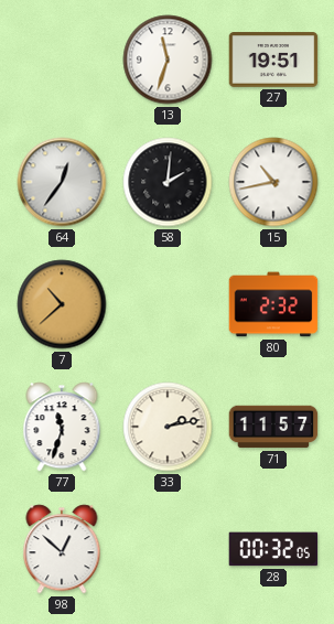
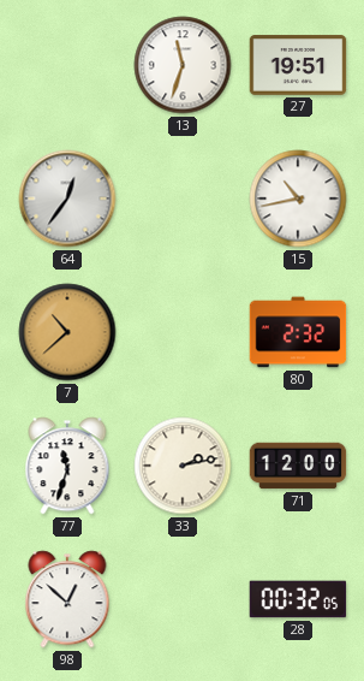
58: 2:01 -> none (168, 182)
71: 11:57 -> 12:00 (298, 466)
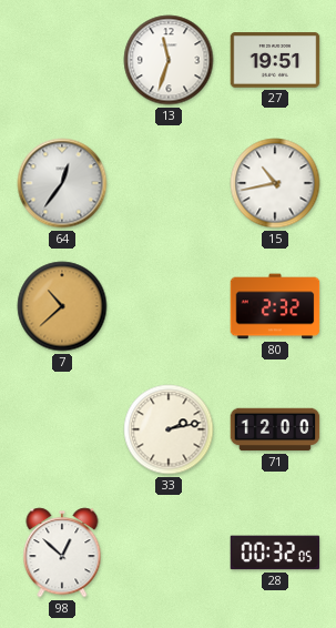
77: 11:33 -> none (67, 466)
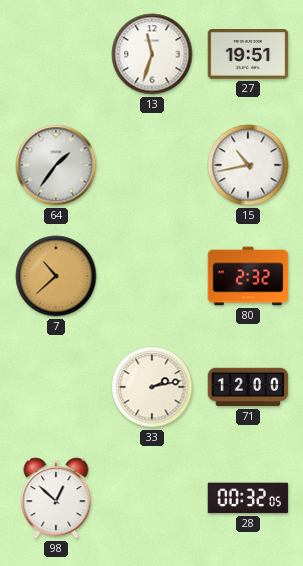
64: 12:36 -> 1:36 (56, 165)
